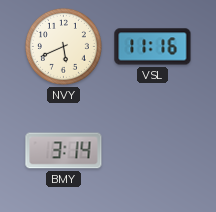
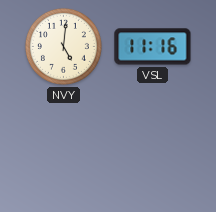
NVY: 5:41 -> 5:01 (63, 46)
BMY: 3:14 -> none (64, 151)
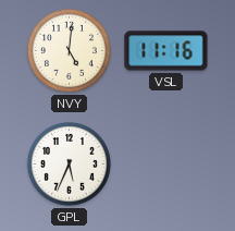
GPL: none -> 5:34 (69, 163)
